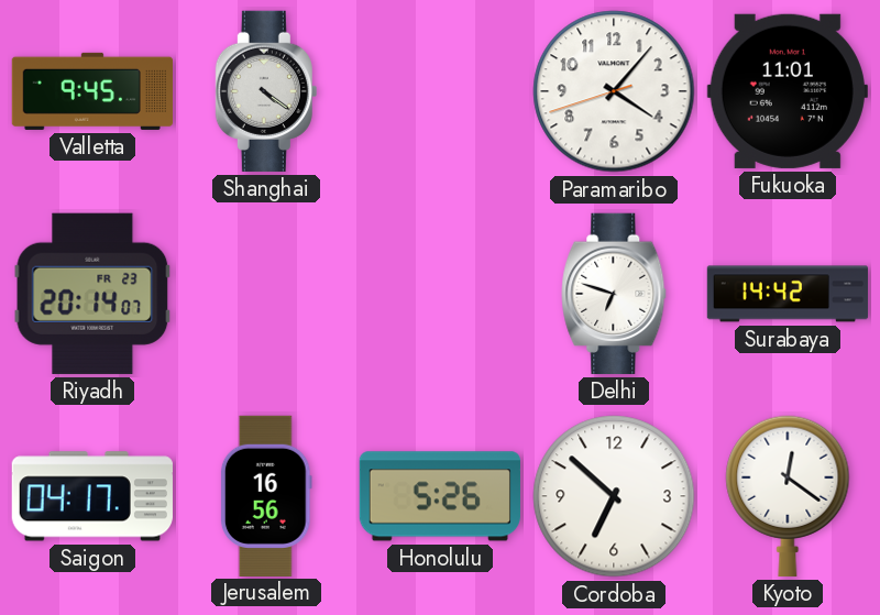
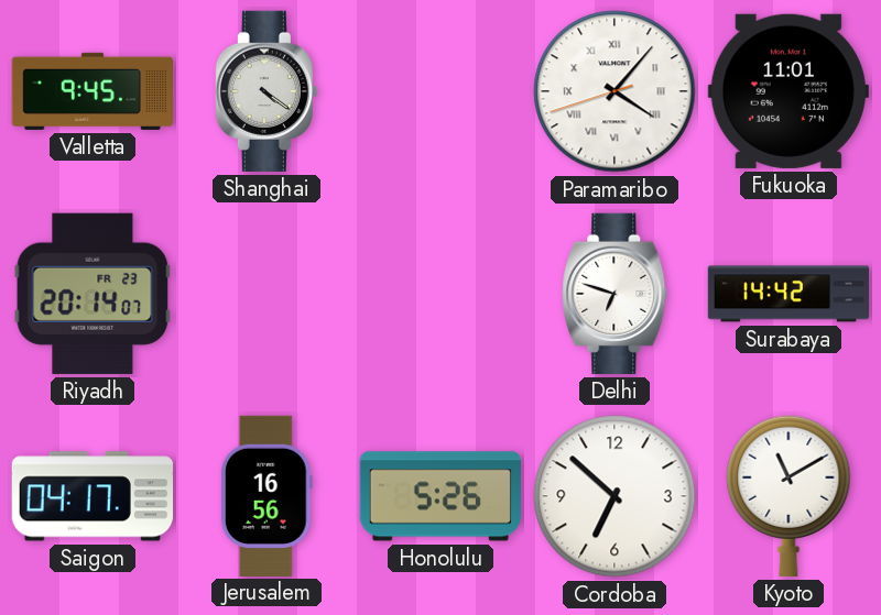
Paramaribo numerals: Arabic -> Roman (614, 91)
Kyoto: 12:21 -> 11:10 (788, 496)
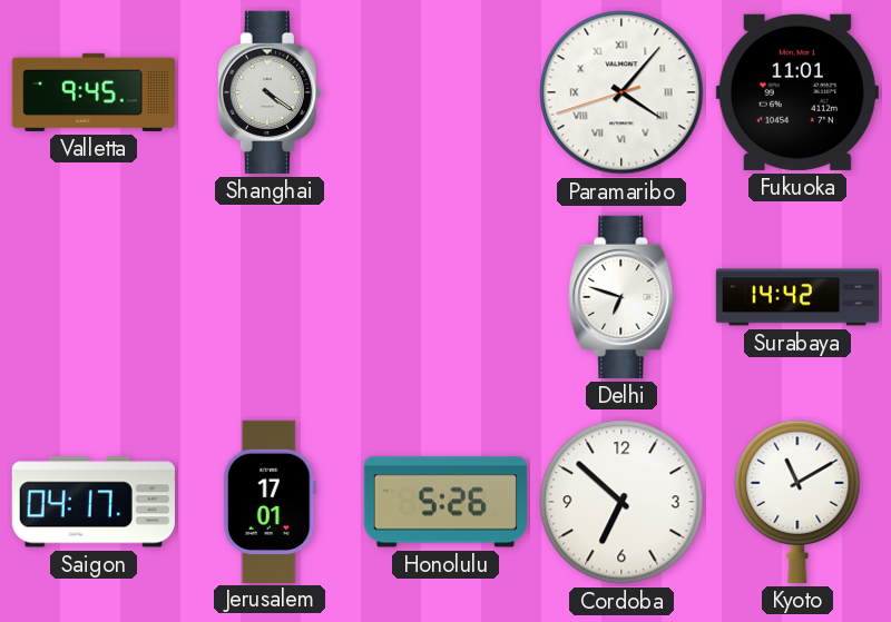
Riyadh: 20:14 -> none (93, 294)
Jerusalem: 16:56 -> 17:01 (270, 501)
